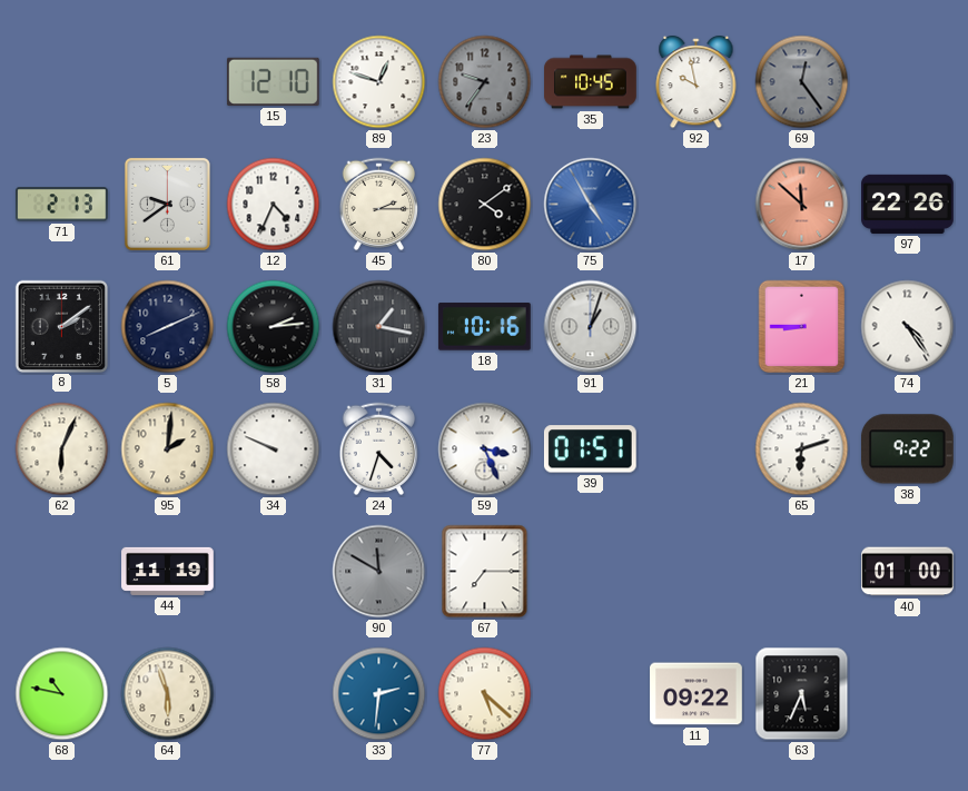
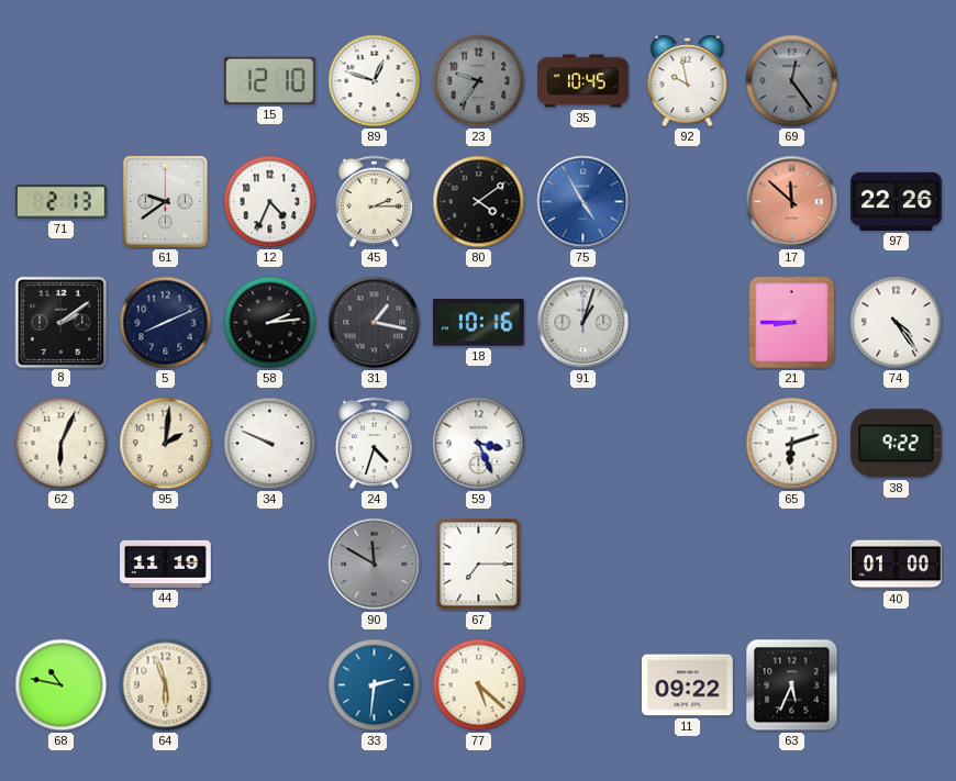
39: 01:51 -> none (590, 449)
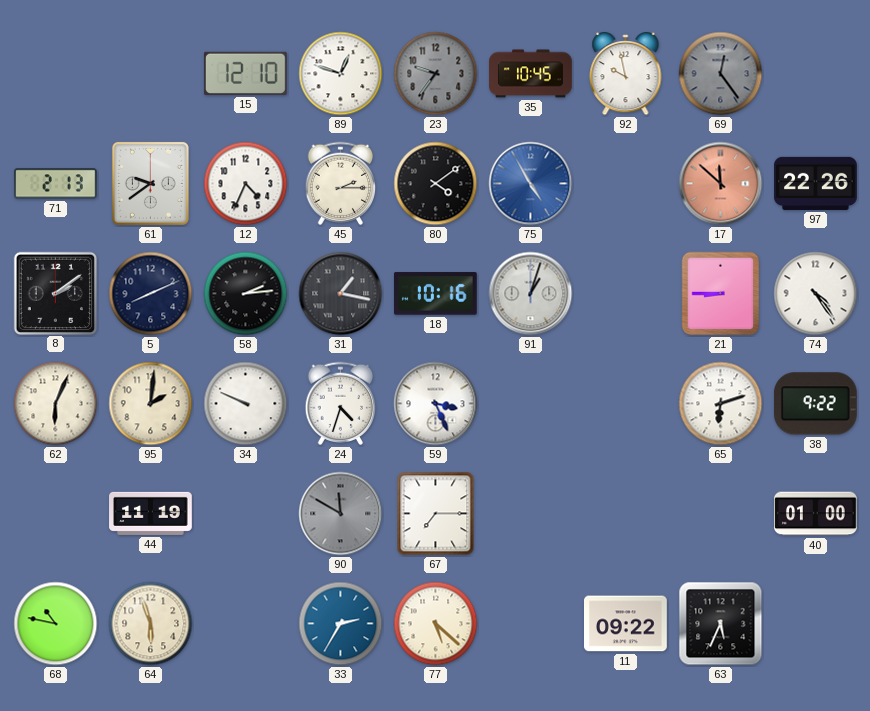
33: 2:31 -> 2:35 (341, 624)
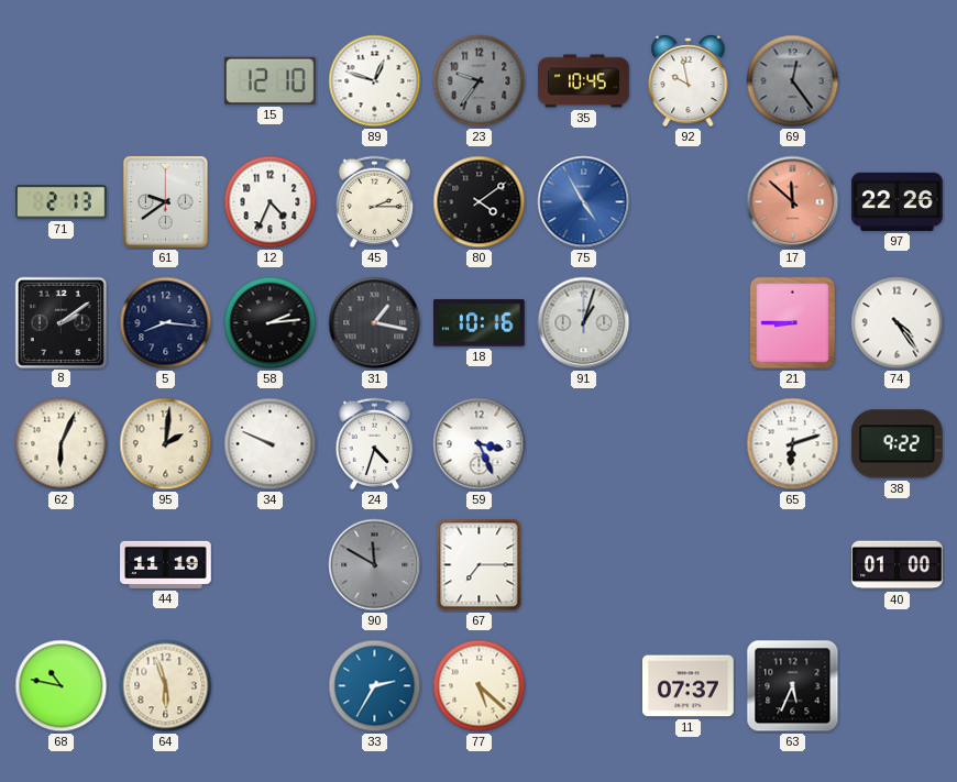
5: 8:11 -> 8:16 (166, 323)
11: 09:22 -> 07:37 (689, 686)
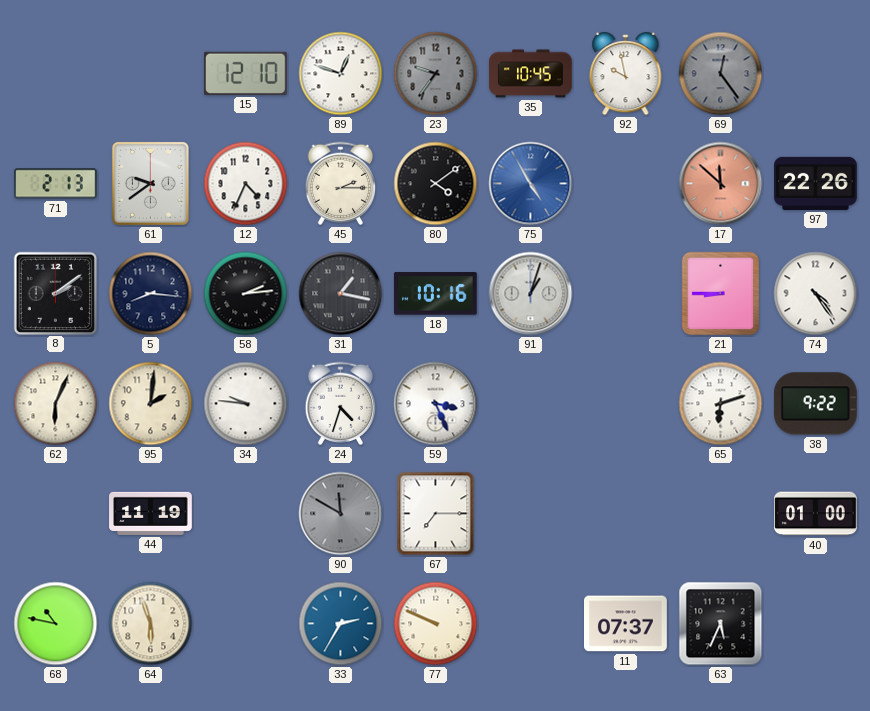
34: 9:49 -> 9:46 (246, 404)
77: 5:22 -> 9:49 (436, 624)
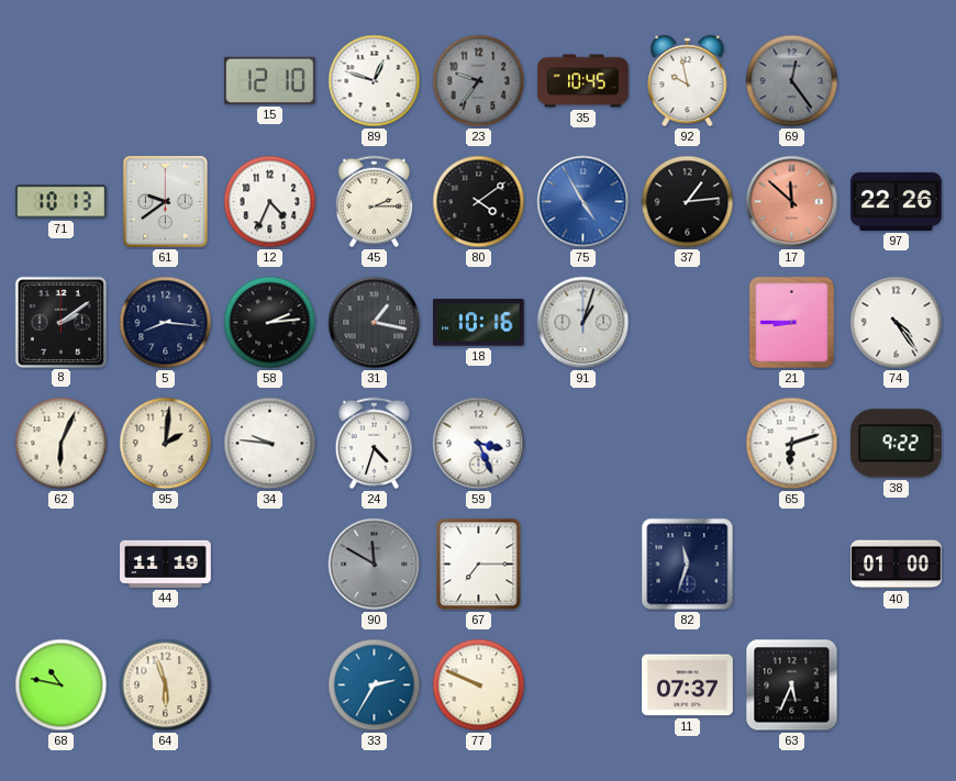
71: 2:13 -> 10:13 (62, 202)
37: none -> 1:14 (688, 202)
82: none -> 11:33 (688, 565)
